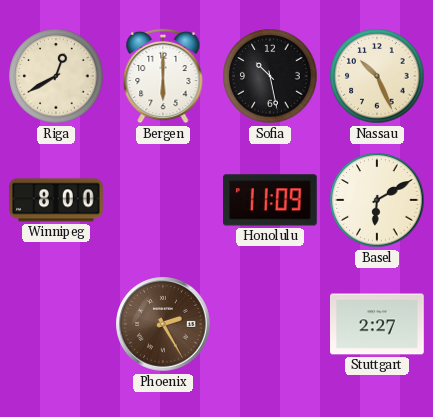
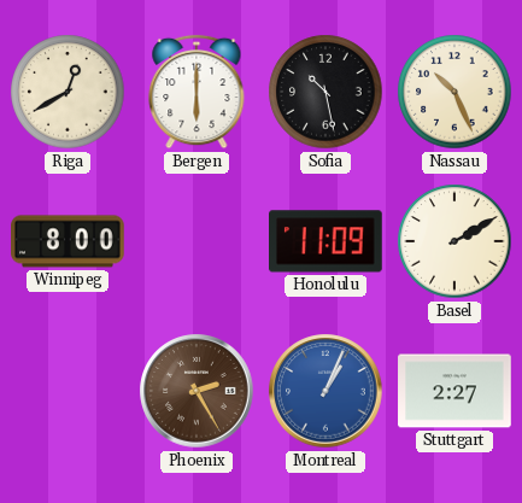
Basel: 6:10 -> 2:10 (454, 241)
Montreal: none -> 1:04 (325, 391)
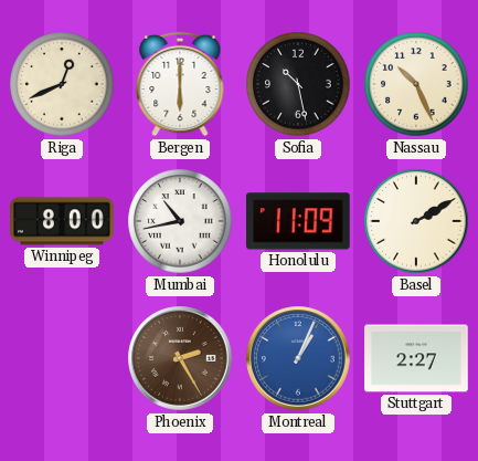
Riga: 12:40 -> 12:41 (62, 84)
Mumbai: none -> 10:43 (180, 221)
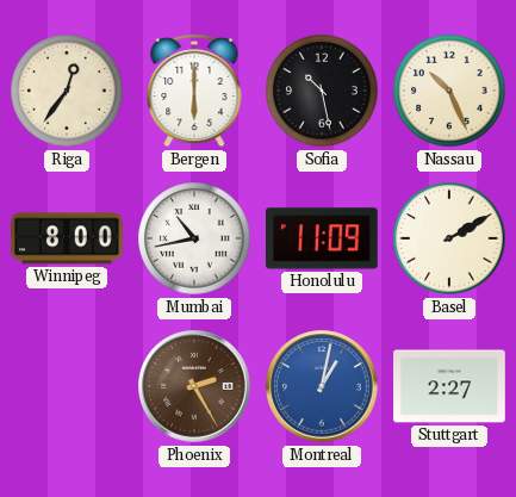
Riga: 12:41 -> 12:36 (67, 91)
Montreal: 1:04 -> 1:02 (322, 386)
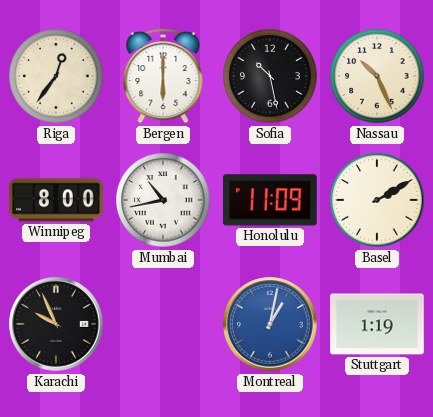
Karachi: none -> 9:56 (56, 324)
Phoenix: 2:25 -> none (194, 386)
Stuttgart: 2:27 -> 1:19 (377, 324)
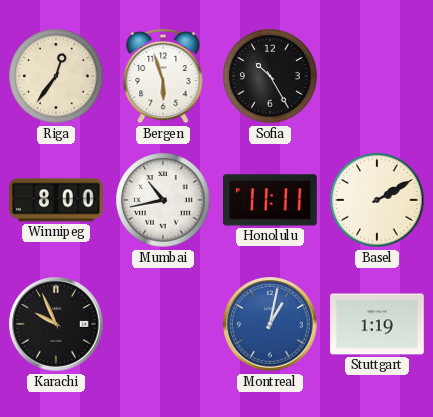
Bergen: 6:00 -> 5:57 (163, 76)
Sofia: 10:28 -> 10:25 (270, 76)
Nassau: 10:26 -> none (377, 76)
Honolulu: 11:09 -> 11:11 (271, 200)
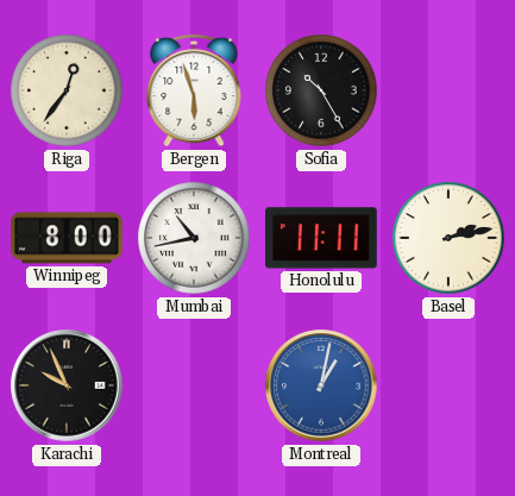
Basel: 2:10 -> 2:13 (448, 238)
Stuttgart: 1:19 -> none (377, 324)
